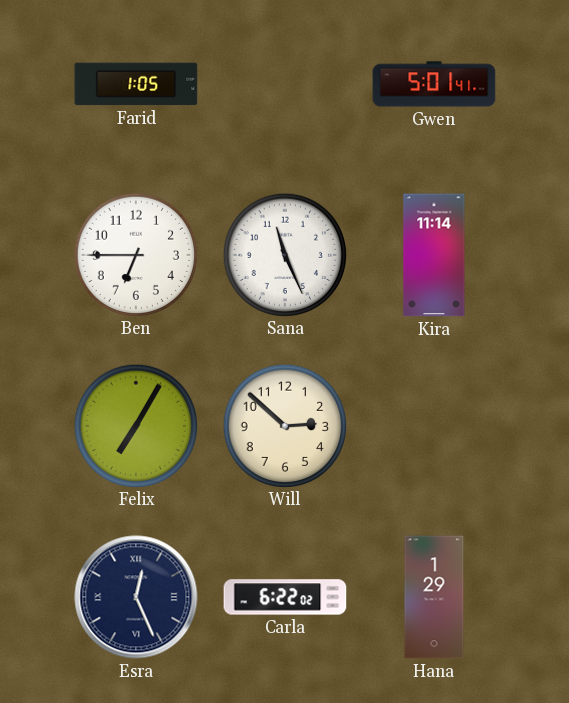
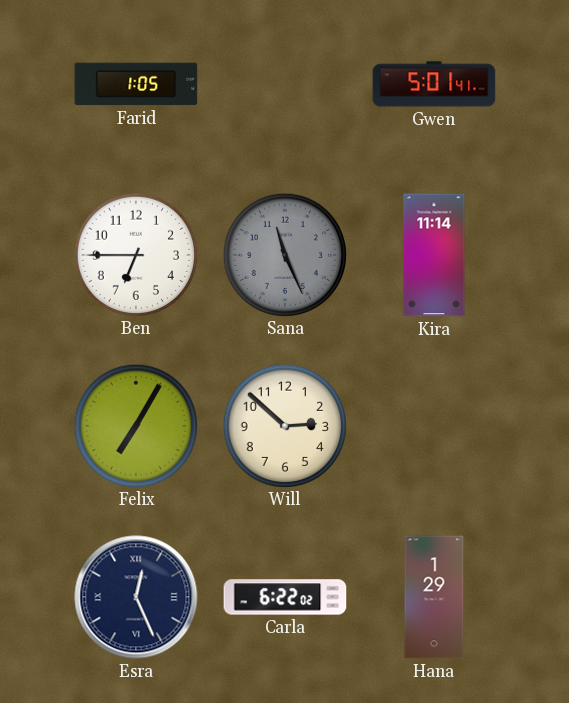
Sana dial: white -> grey (284, 254)
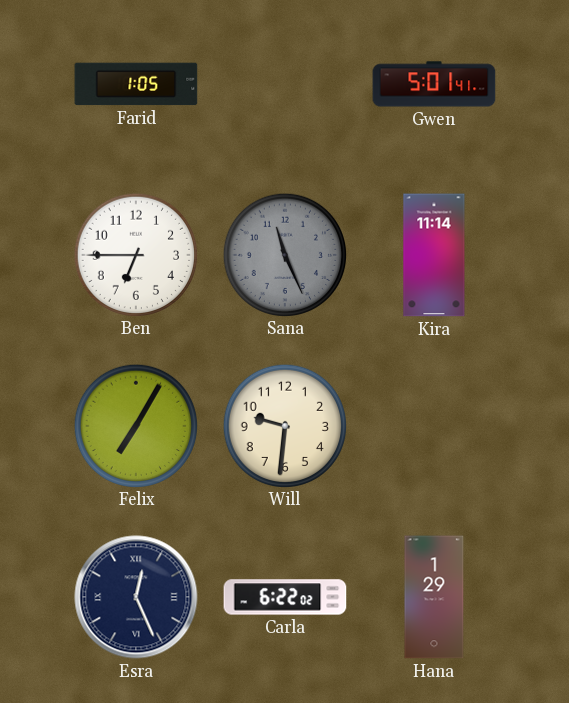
Will: 2:52 -> 9:31 (284, 425)
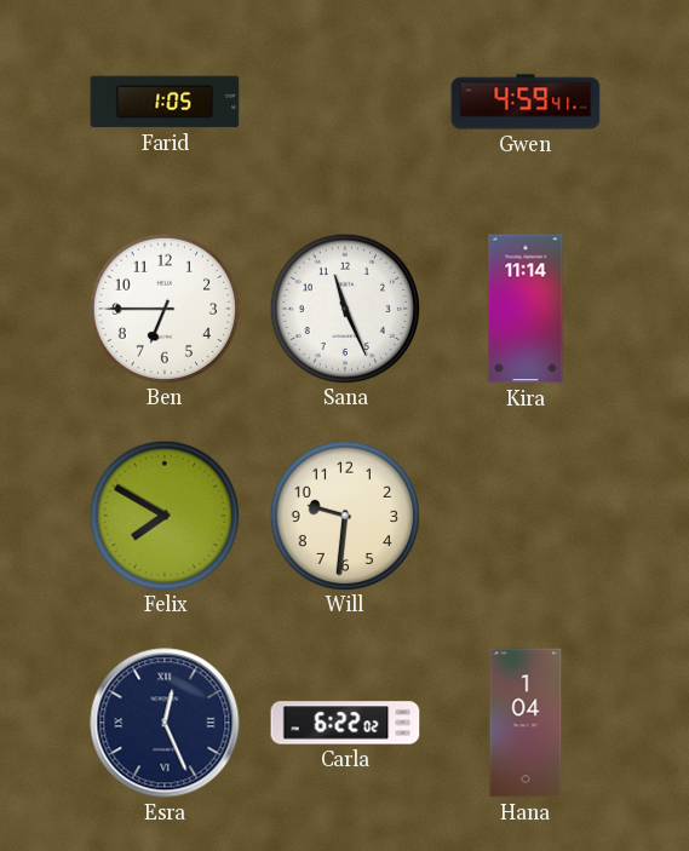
Gwen: 5:01 -> 4:59 (526, 102)
Sana dial: grey -> white (344, 307)
Felix: 7:05 -> 7:50 (163, 514)
Hana: 1:29 -> 1:04 (526, 723)
